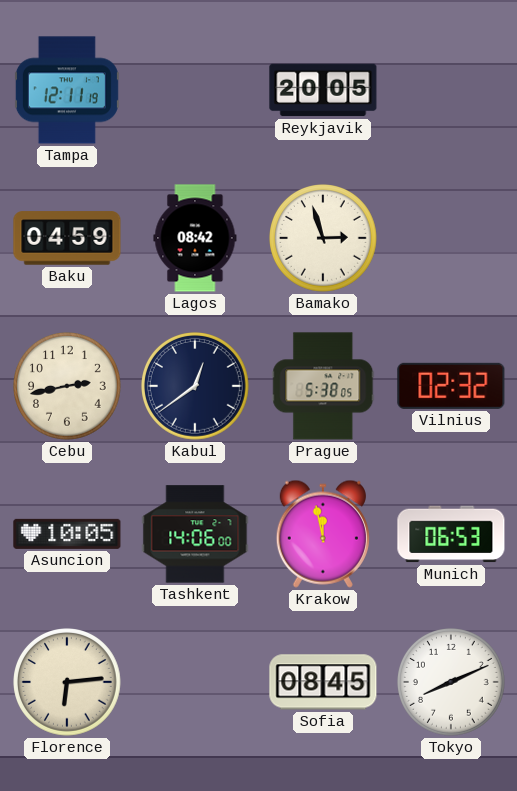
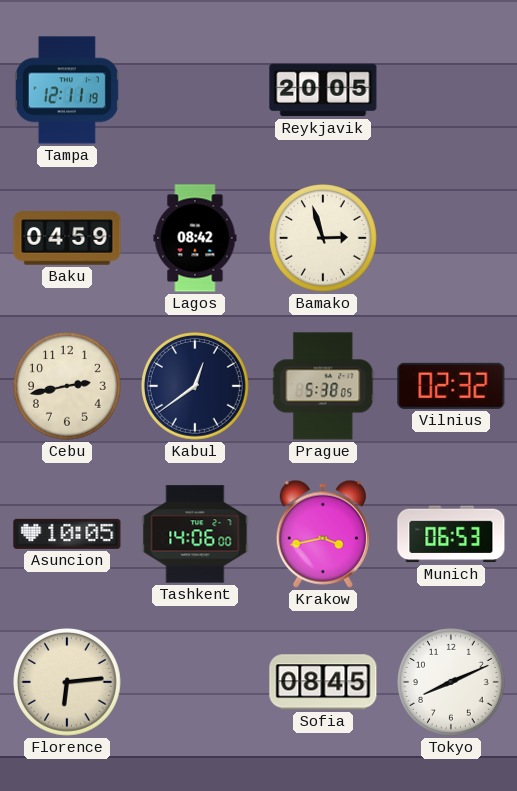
Krakow: 11:58 -> 3:43 (323, 534)
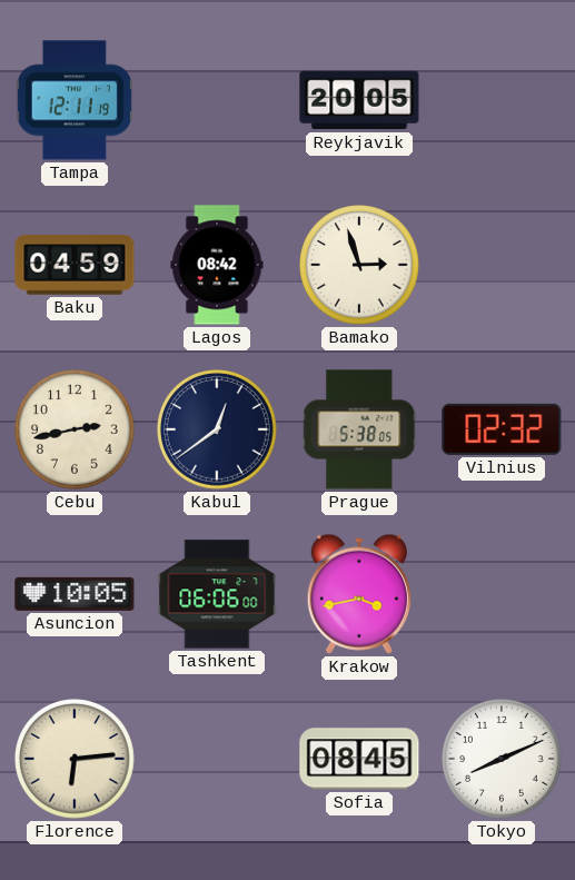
Tashkent: 14:06 -> 06:06 (217, 594)
Munich: 06:53 -> none (451, 534)
